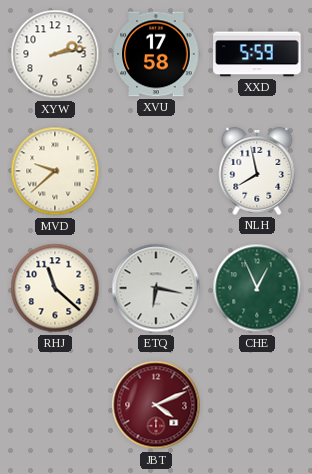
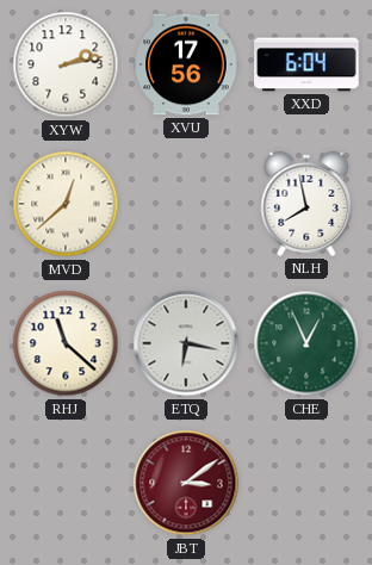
XVU: 17:58 -> 17:56 (186, 64)
XXD: 5:59 -> 6:04 (306, 64)
MVD: 9:38 -> 12:38 (66, 204)
JBT: 4:11 -> 3:09 (186, 483)
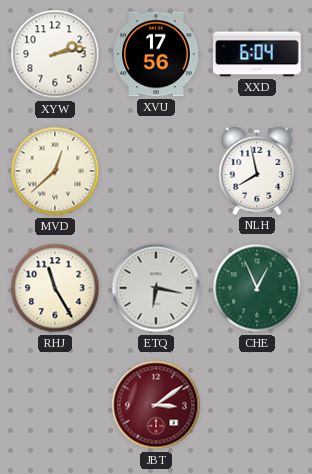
RHJ: 11:22 -> 11:25 (55, 288)
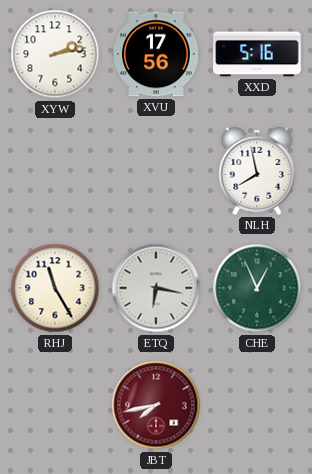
XXD: 6:04 -> 5:16 (257, 54)
MVD: 12:38 -> none (55, 171)
JBT: 3:09 -> 7:43 (156, 405)
